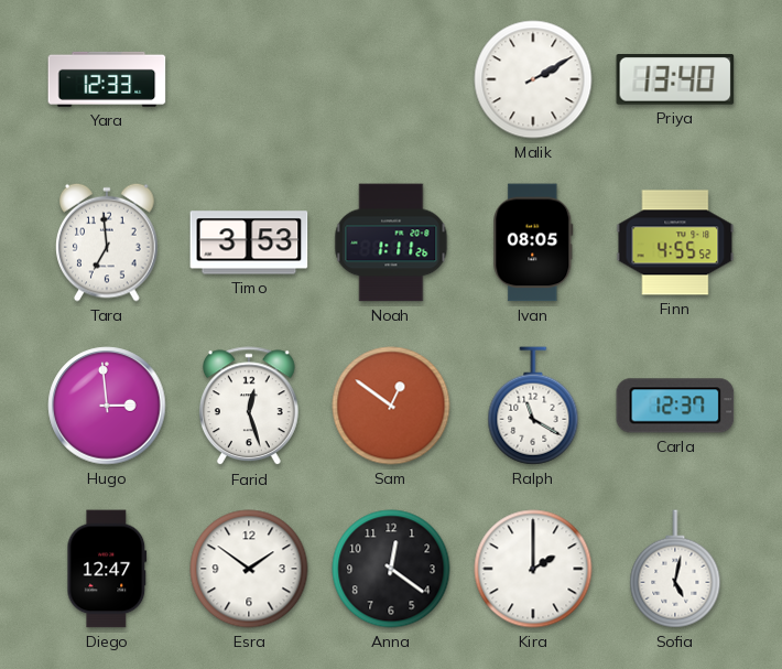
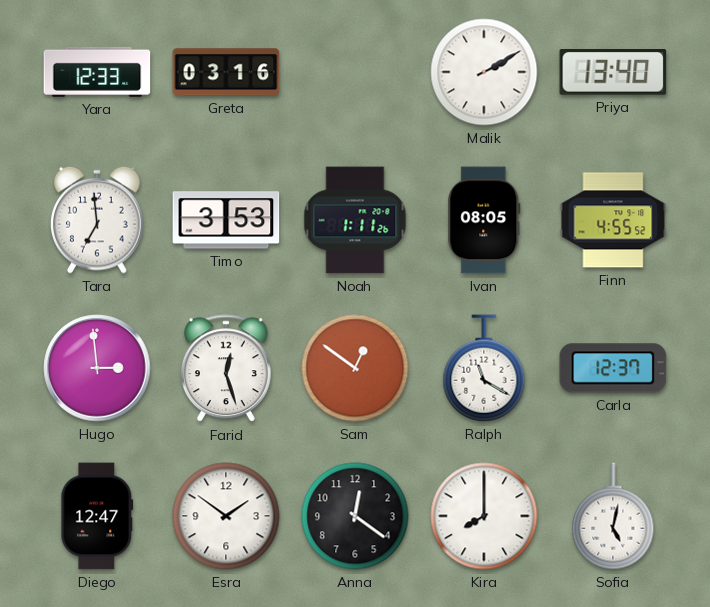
Greta: none -> 03:16 (226, 72)
Kira: 2:00 -> 8:00 (484, 516)
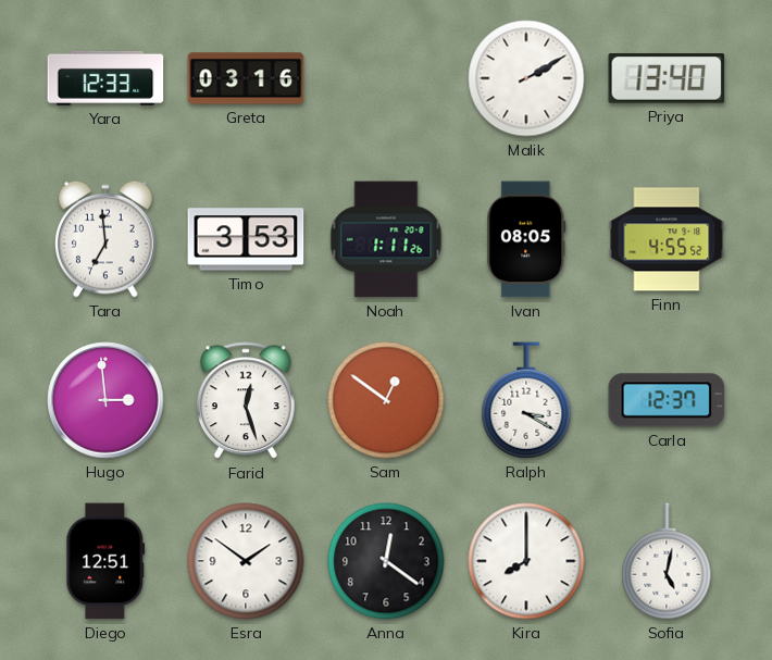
Ralph: 11:20 -> 3:20 (526, 400)
Diego: 12:47 -> 12:51 (105, 561)
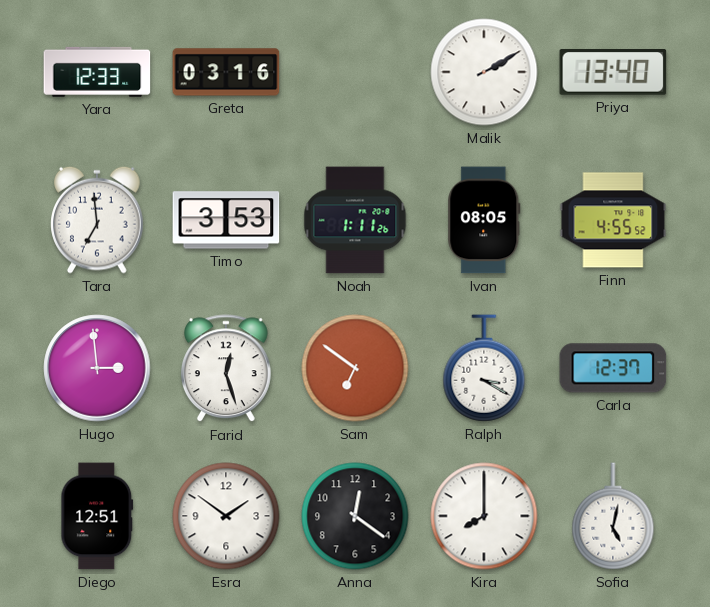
Sam: 12:51 -> 6:51 (355, 368)
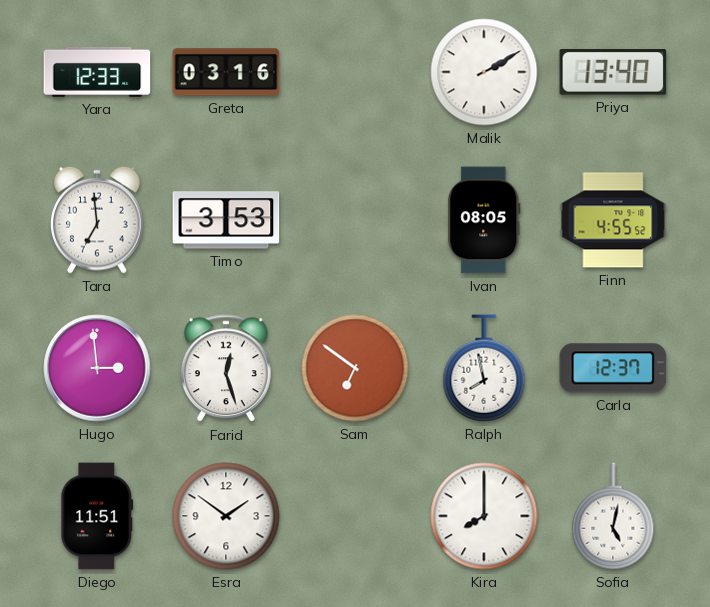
Noah: 1:11 -> none (355, 220)
Ralph: 3:20 -> 7:58 (484, 368)
Diego: 12:51 -> 11:51 (97, 516)
Anna: 12:21 -> none (355, 516)
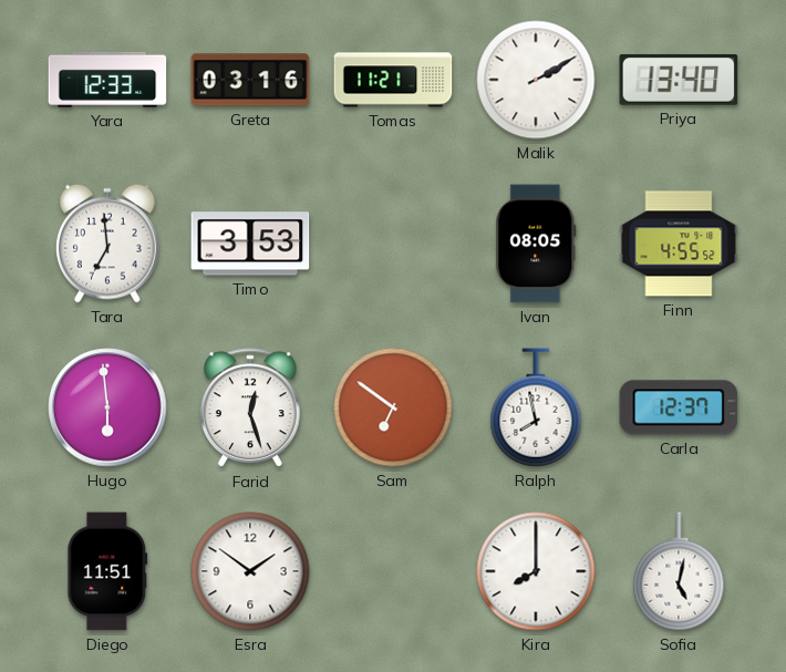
Tomas: none -> 11:21 (393, 80)
Hugo: 2:59 -> 5:59 (107, 407)
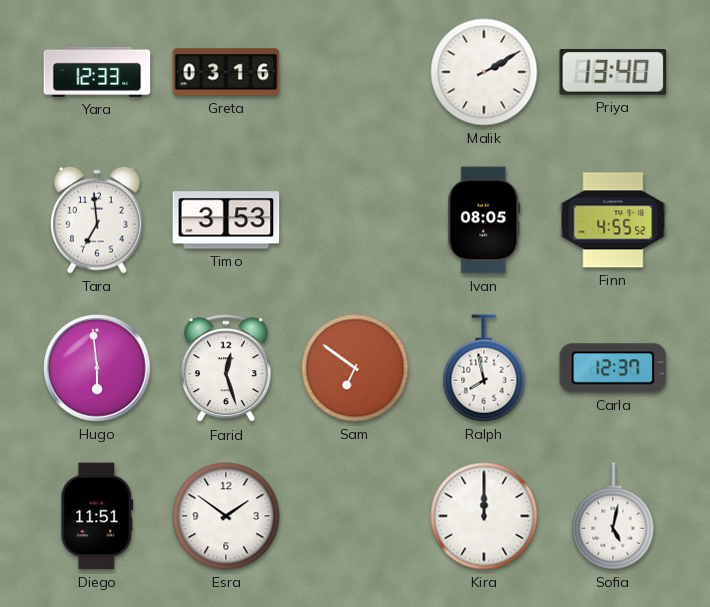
Tomas: 11:21 -> none (393, 80)
Kira: 8:00 -> 12:00 (484, 516)
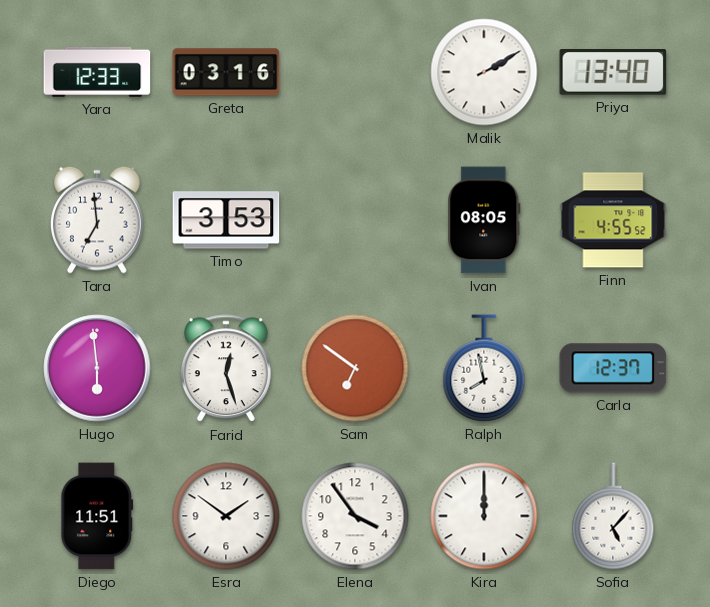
Elena: none -> 3:54 (355, 516)
Sofia: 5:02 -> 5:07 (613, 516)
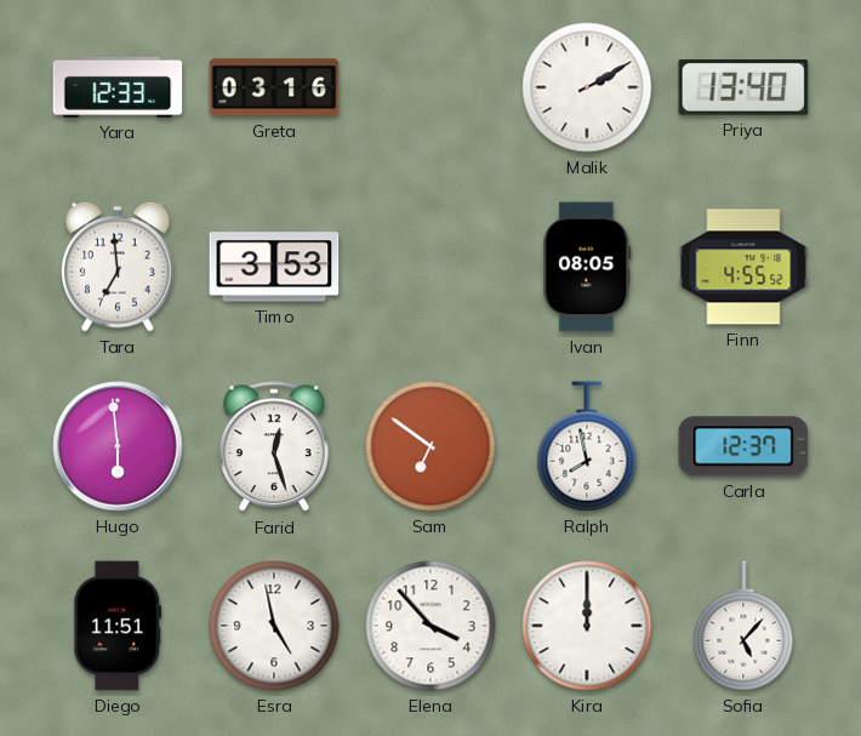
Esra: 1:51 -> 4:58 (274, 626)
Elena: 3:54 -> 3:53 (430, 626)
